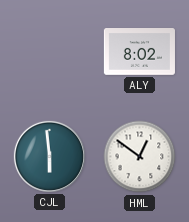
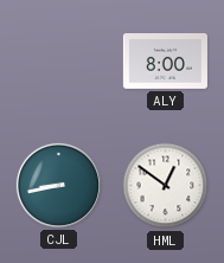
ALY: 8:02 -> 8:00 (165, 62)
CJL: 5:59 -> 8:43 (58, 185)
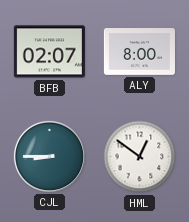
BFB: none -> 02:07 (49, 52)
CJL: 8:43 -> 8:45 (49, 156)
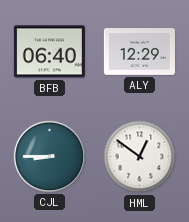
BFB: 02:07 -> 06:40 (49, 52)
ALY: 8:00 -> 12:29 (139, 52)
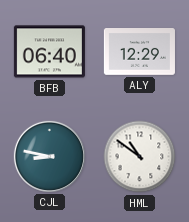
CJL: 8:45 -> 8:47 (49, 156)
HML: 12:51 -> 10:51 (140, 157)
